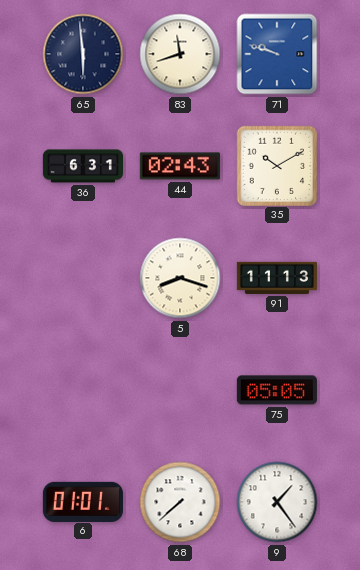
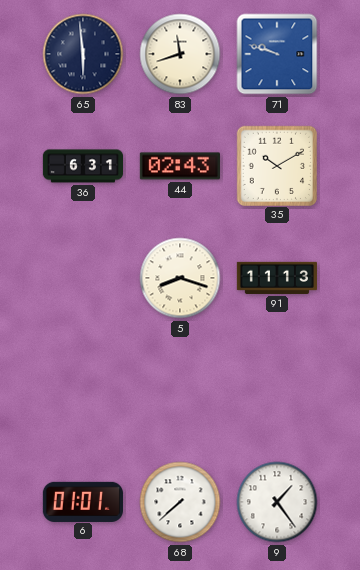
75: 05:05 -> none (277, 390)
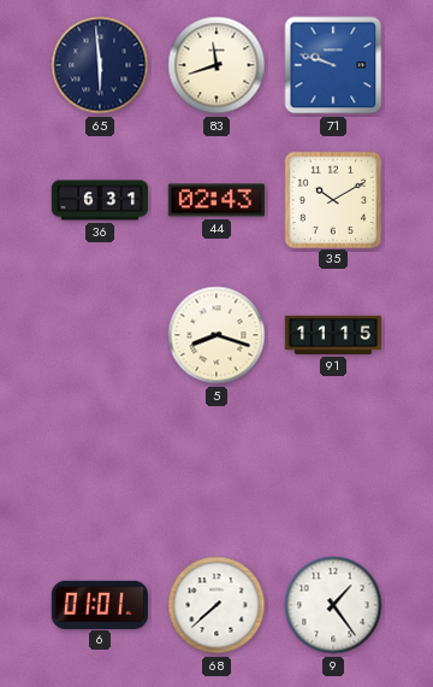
91: 11:13 -> 11:15 (333, 335)
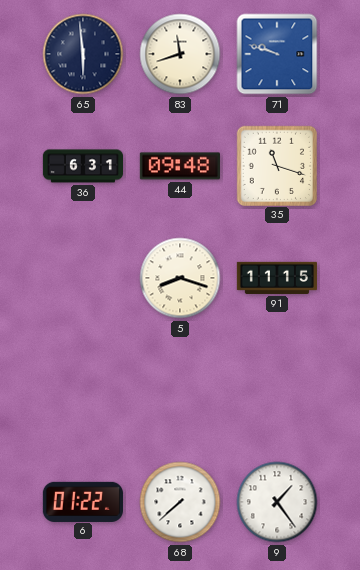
44: 02:43 -> 09:48 (180, 166)
35: 10:10 -> 11:18 (276, 165)
6: 01:01 -> 01:22 (83, 501)
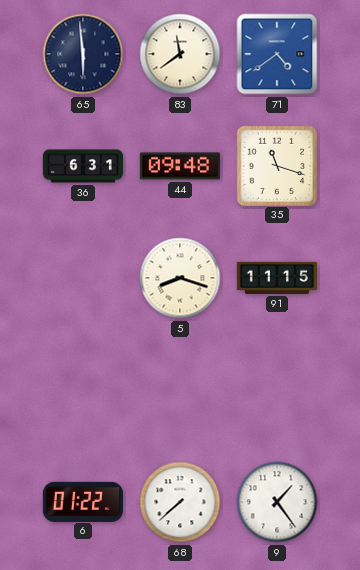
83: 11:42 -> 11:39 (180, 54)
71: 9:48 -> 4:39 (277, 54)
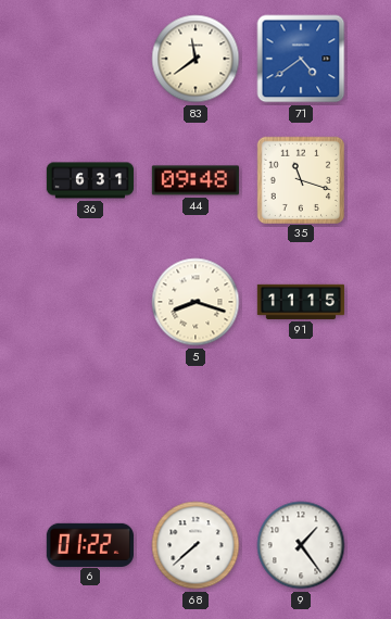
65: 5:59 -> none (83, 54)
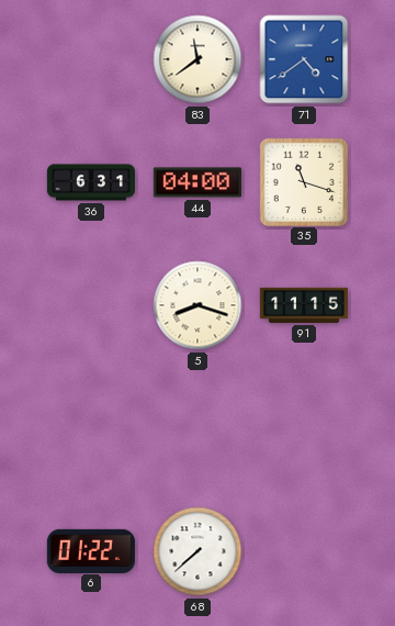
44: 09:48 -> 04:00 (198, 182)
9: 1:24 -> none (301, 545)
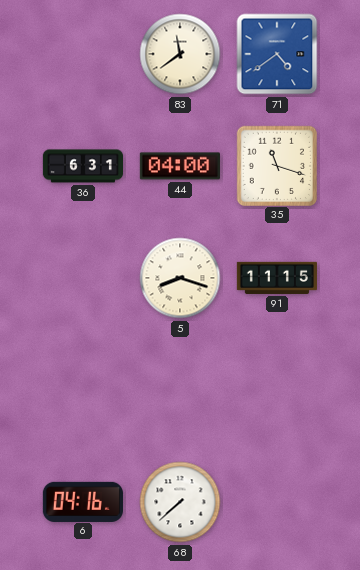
6: 01:22 -> 04:16 (83, 501)
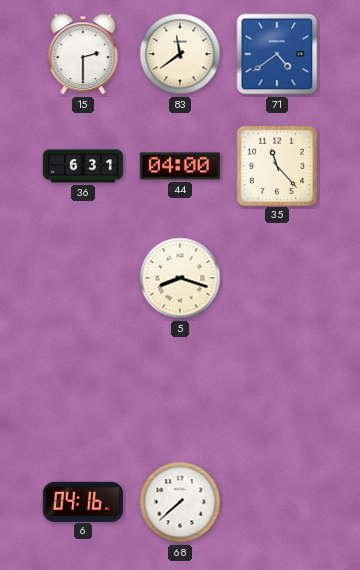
15: none -> 2:30 (83, 54)
35: 11:18 -> 11:23 (276, 165)
91: 11:15 -> none (277, 278)
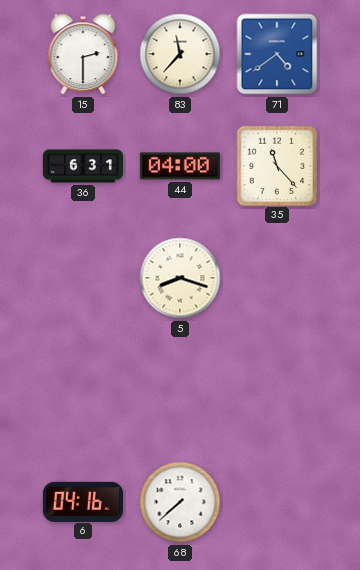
83: 11:39 -> 11:37 (180, 54)
